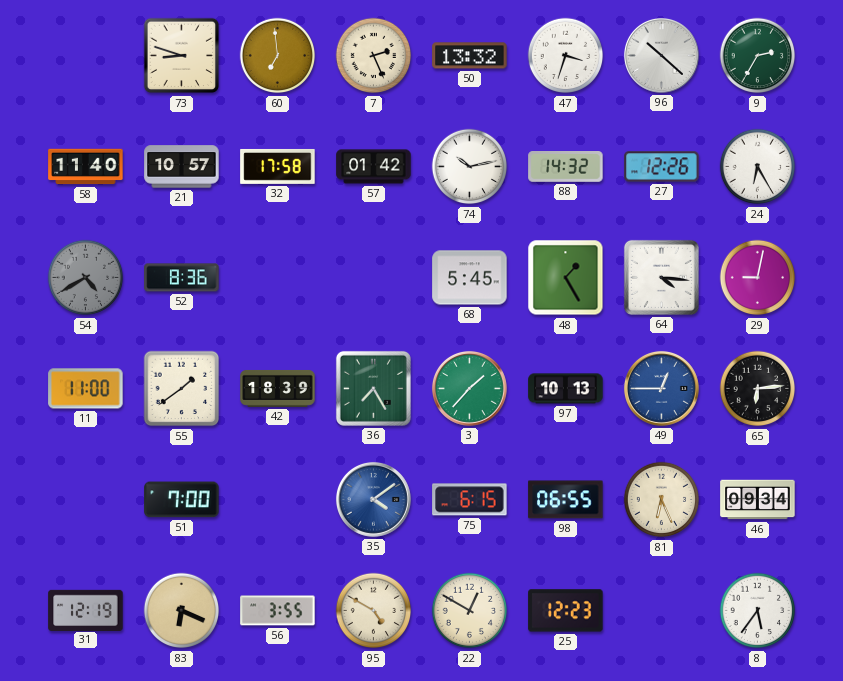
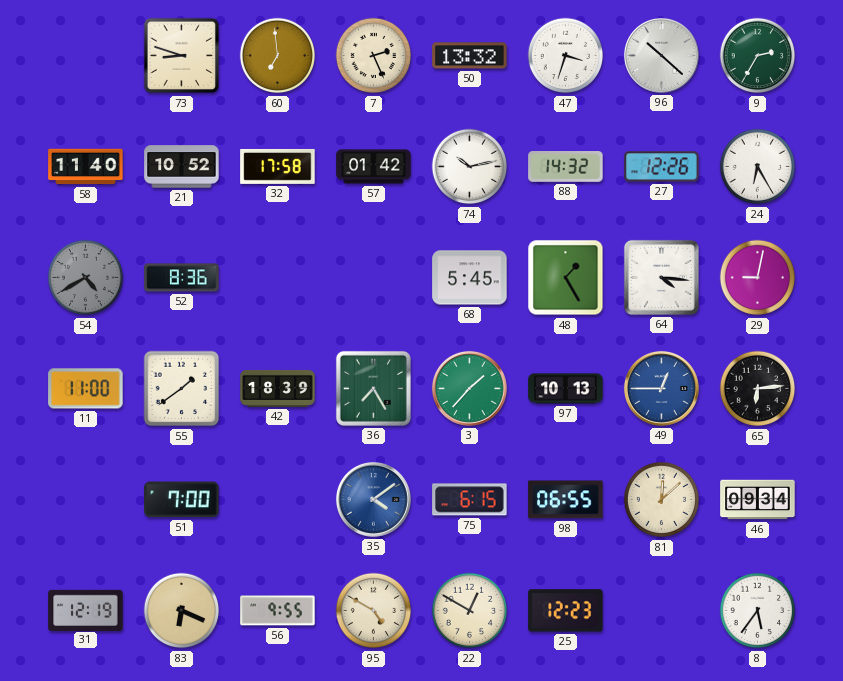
21: 10:57 -> 10:52 (182, 167)
81: 6:26 -> 12:08 (662, 500)
56: 3:55 -> 9:55 (278, 611)
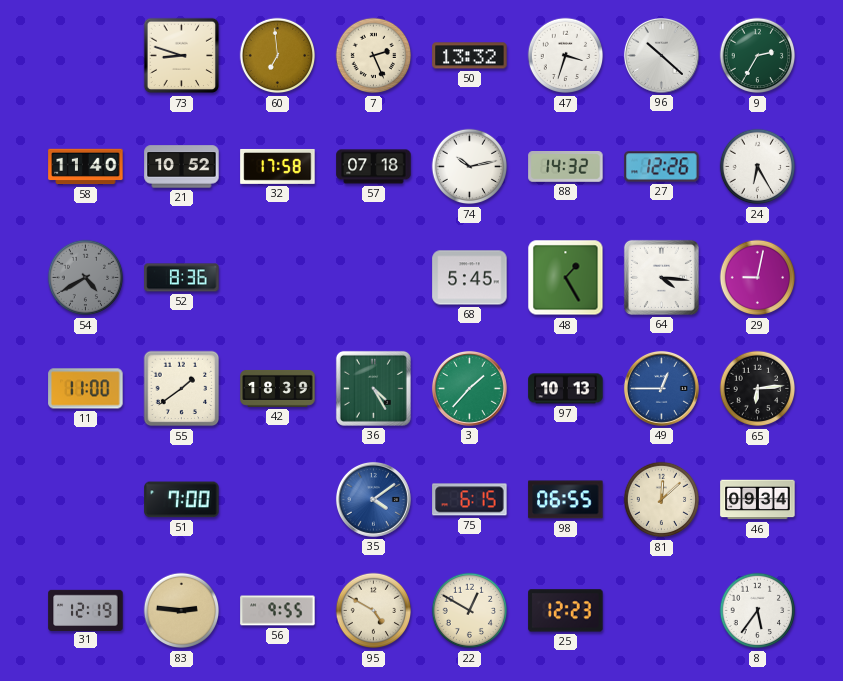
57: 01:42 -> 07:18 (374, 167)
36: 7:25 -> 4:25 (373, 388)
83: 6:19 -> 2:46 (182, 611)
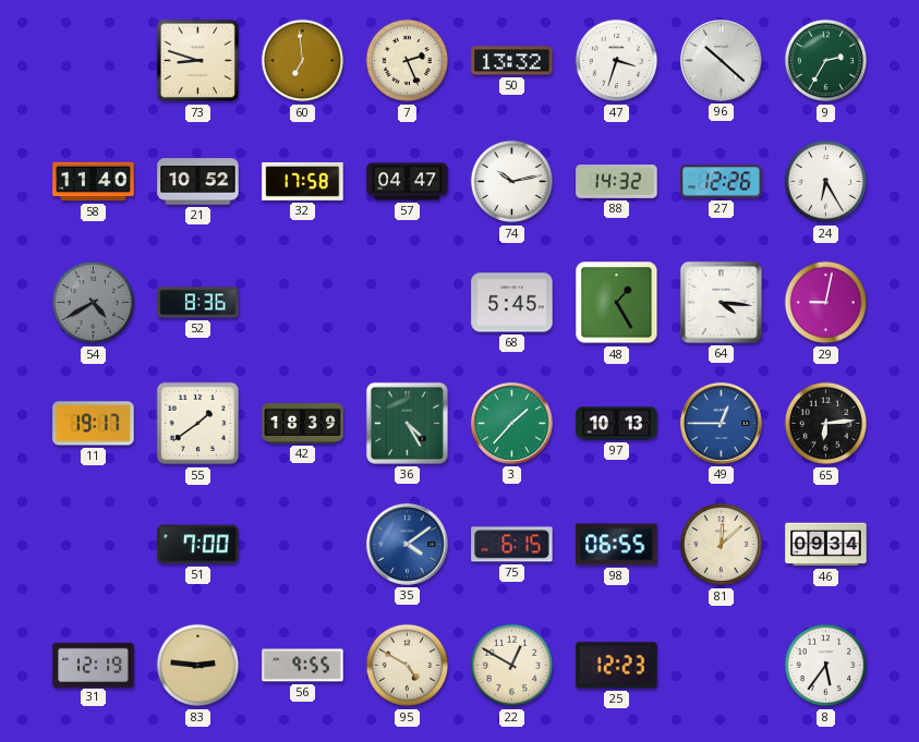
57: 07:18 -> 04:47 (408, 182)
11: 11:00 -> 19:17 (94, 424)
